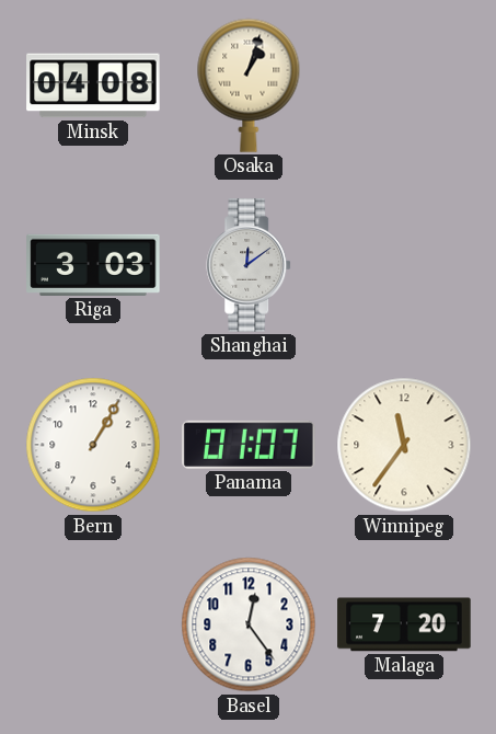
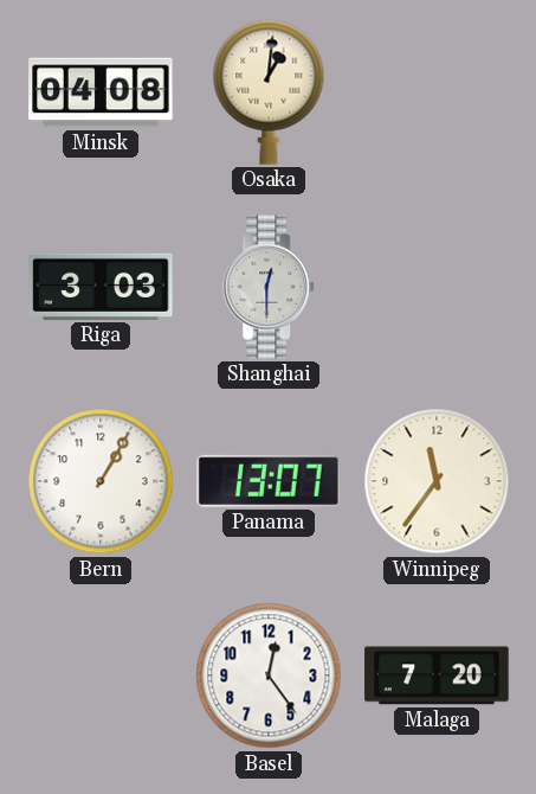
Osaka: 1:03 -> 1:01 (269, 92)
Shanghai: 12:09 -> 12:30 (270, 287)
Panama: 01:07 -> 13:07 (270, 481)
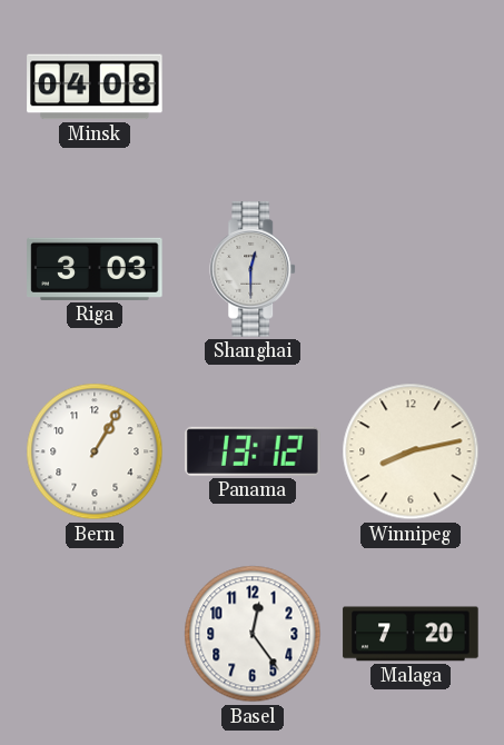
Osaka: 1:01 -> none (269, 92)
Panama: 13:07 -> 13:12 (254, 451)
Winnipeg: 11:36 -> 8:13 (411, 451)
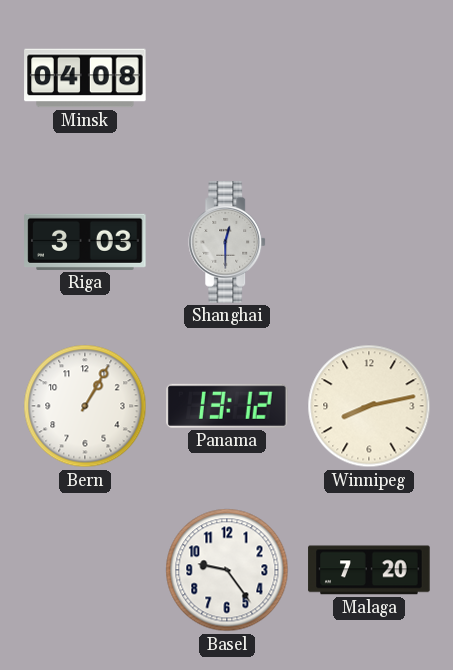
Basel: 12:24 -> 9:24 (227, 570)
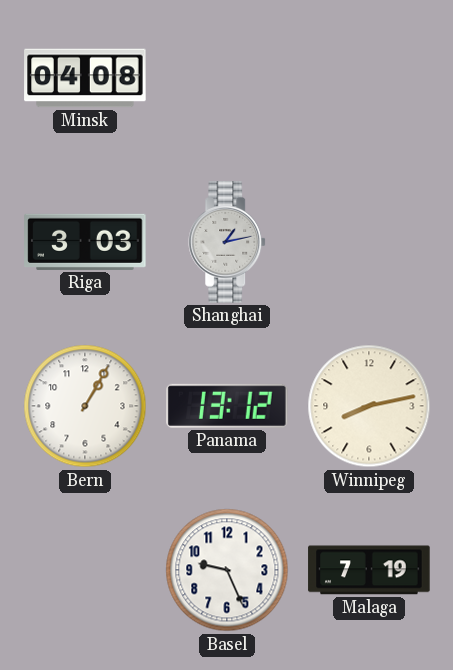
Shanghai: 12:30 -> 1:13 (228, 242)
Basel: 9:24 -> 9:26 (227, 570)
Malaga: 7:20 -> 7:19 (369, 570)
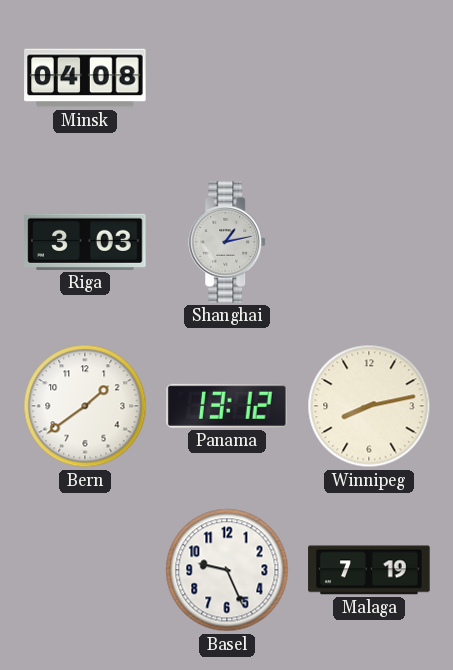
Bern: 1:05 -> 1:39 (85, 406)
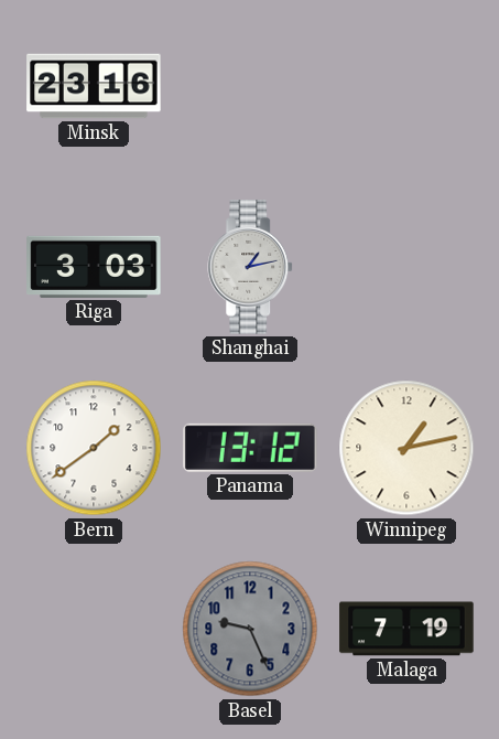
Minsk: 04:08 -> 23:16 (94, 86)
Winnipeg: 8:13 -> 1:13 (406, 448)
Basel dial: white -> grey (250, 629)
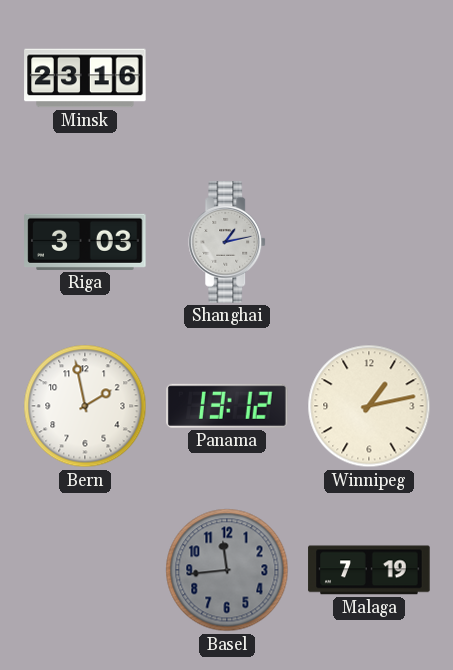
Bern: 1:39 -> 1:58 (85, 406)
Basel: 9:26 -> 11:44 (227, 570)
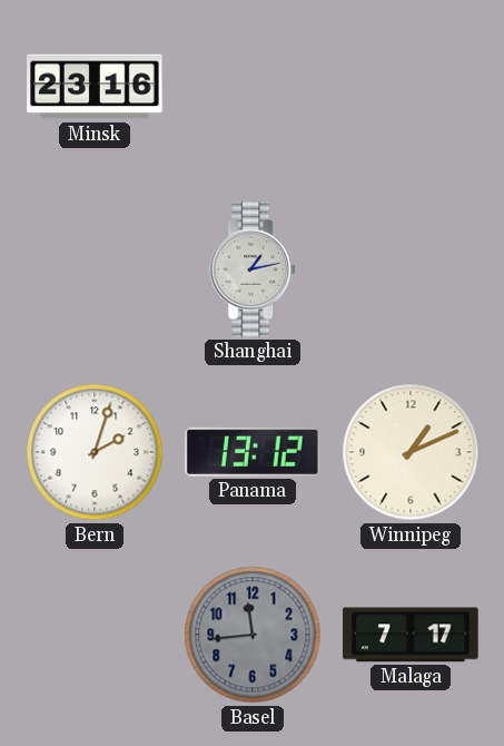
Riga: 3:03 -> none (85, 242)
Bern: 1:58 -> 2:03 (95, 452)
Winnipeg: 1:13 -> 1:11 (411, 452)
Malaga: 7:19 -> 7:17 (411, 635)
